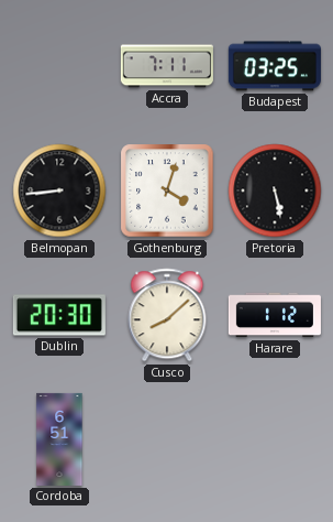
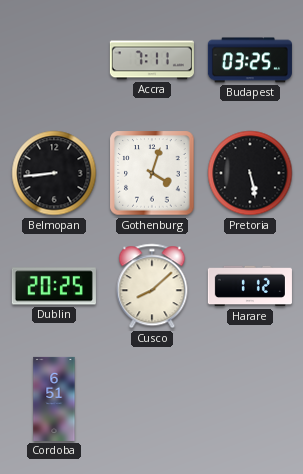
Dublin: 20:30 -> 20:25 (54, 286)
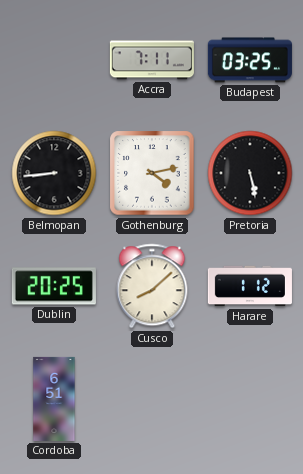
Gothenburg: 4:03 -> 4:13 (152, 173)
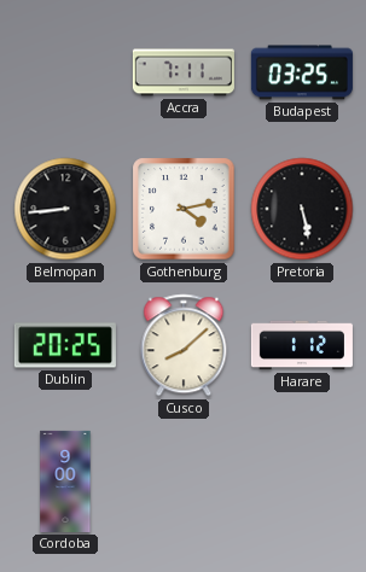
Cordoba: 6:51 -> 9:00 (65, 481)
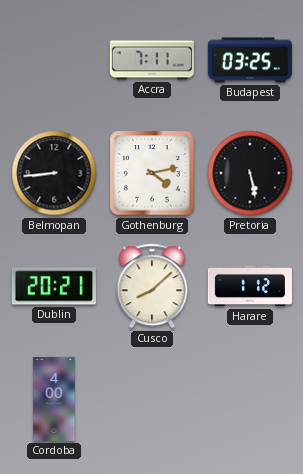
Dublin: 20:25 -> 20:21 (54, 286)
Cordoba: 9:00 -> 4:00 (54, 399)
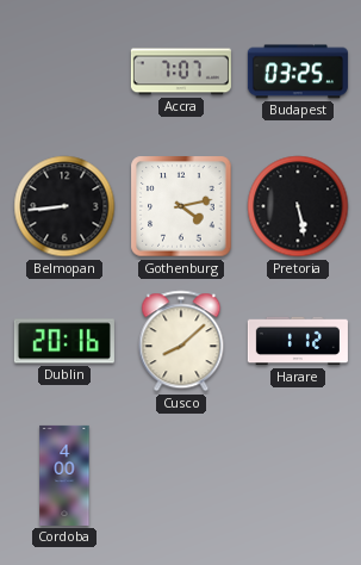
Accra: 7:11 -> 7:07 (181, 72)
Dublin: 20:21 -> 20:16 (64, 341)
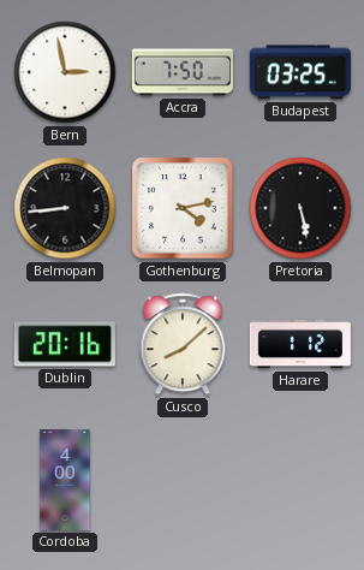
Bern: none -> 2:58 (65, 72)
Accra: 7:07 -> 7:50 (183, 72)
